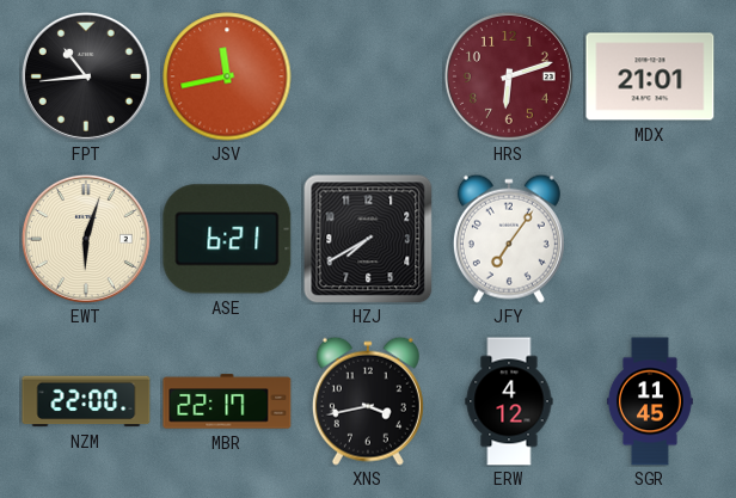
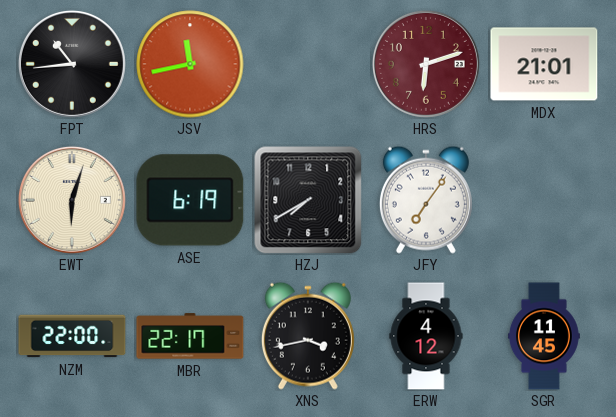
ASE: 6:21 -> 6:19 (190, 200)
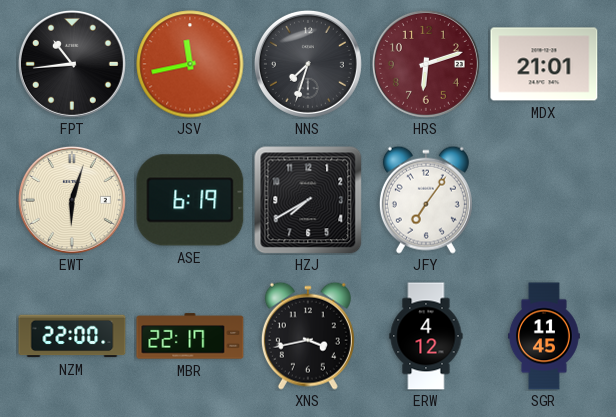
NNS: none -> 7:33 (308, 64)
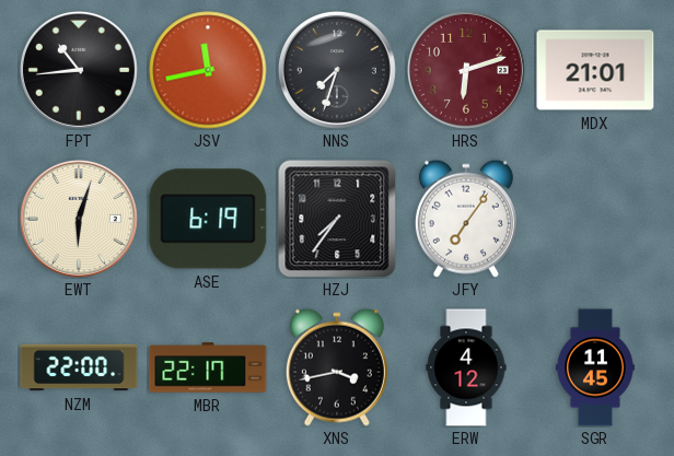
HZJ: 7:40 -> 7:36 (337, 219)
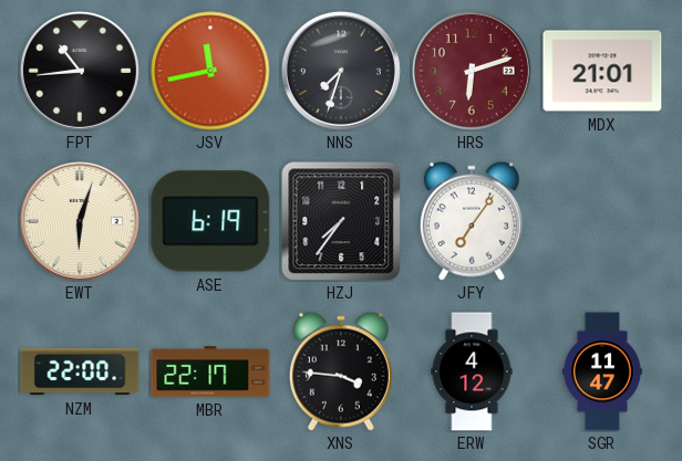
XNS: 3:43 -> 3:46 (341, 371)
SGR: 11:45 -> 11:47 (602, 371)
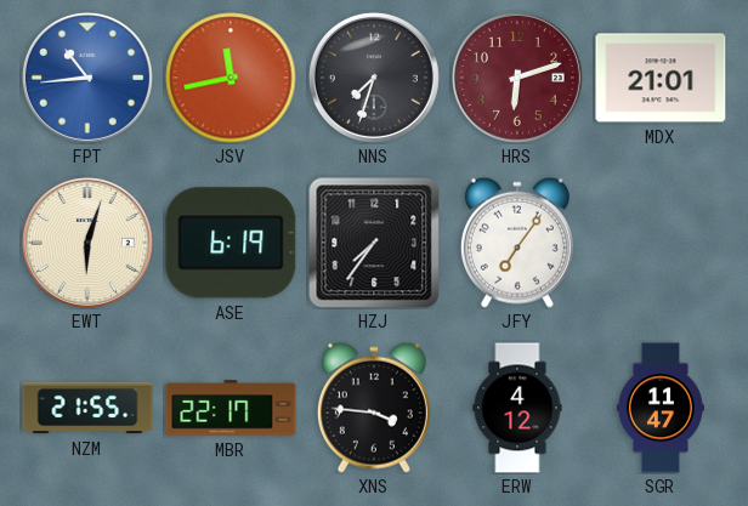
FPT dial: black -> blue (87, 78)
NZM: 22:00 -> 21:55 (87, 408)
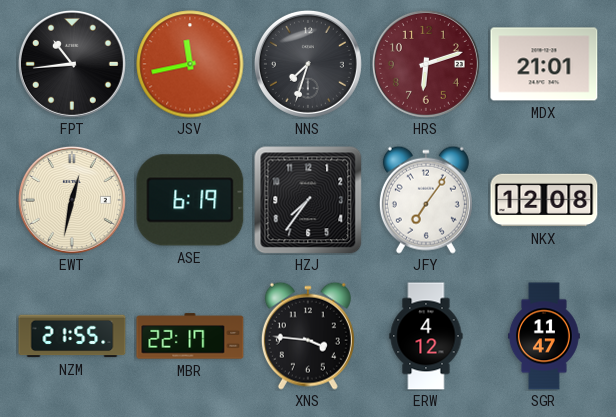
FPT dial: blue -> black (72, 64)
EWT: 6:03 -> 12:32 (72, 200)
NKX: none -> 12:08 (544, 200)
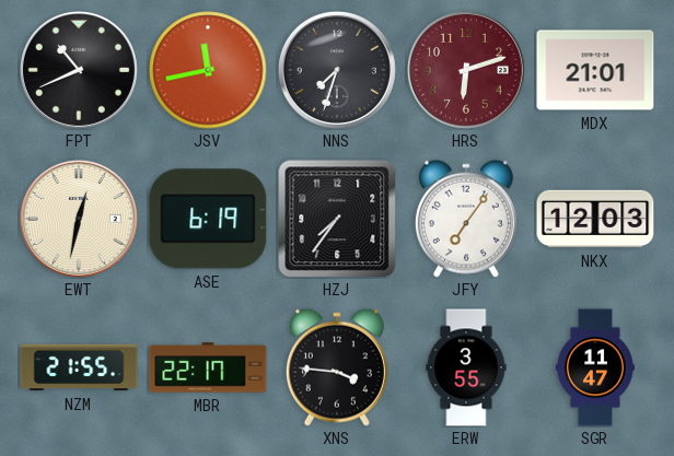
FPT: 10:44 -> 10:41 (79, 70)
NKX: 12:08 -> 12:03 (595, 219)
ERW: 4:12 -> 3:55 (466, 367)
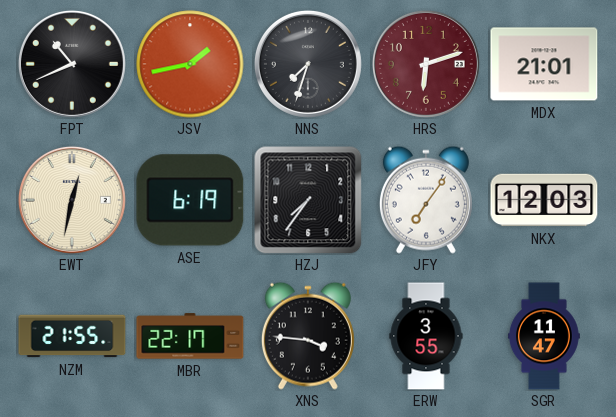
JSV: 11:43 -> 1:43 (190, 64)
